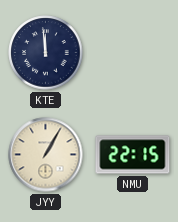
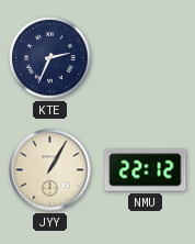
KTE: 11:59 -> 2:34 (50, 58)
NMU: 22:15 -> 22:12 (146, 170)
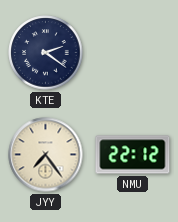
KTE: 2:34 -> 2:21 (46, 53)
JYY: 1:05 -> 7:24 (46, 155)
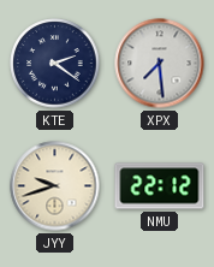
XPX: none -> 7:29 (160, 64)
JYY: 7:24 -> 9:42 (55, 186)
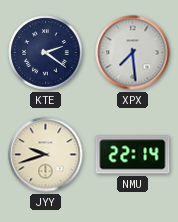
NMU: 22:12 -> 22:14 (133, 155)
